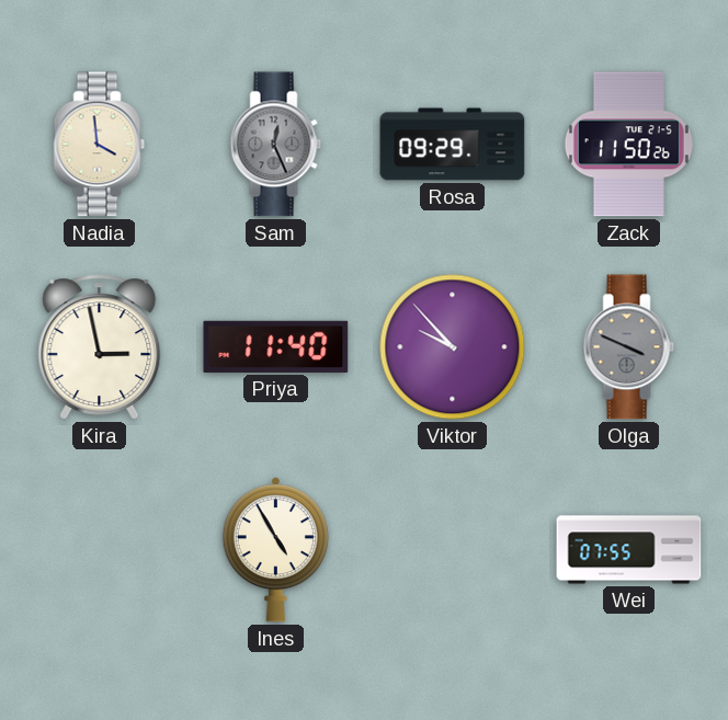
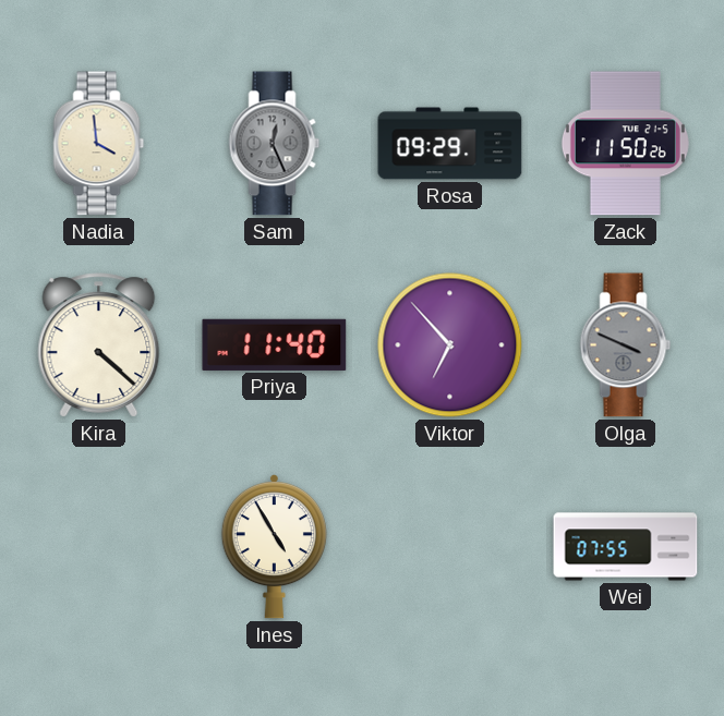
Kira: 2:58 -> 4:22 (99, 345)
Viktor: 9:53 -> 6:53 (450, 345)
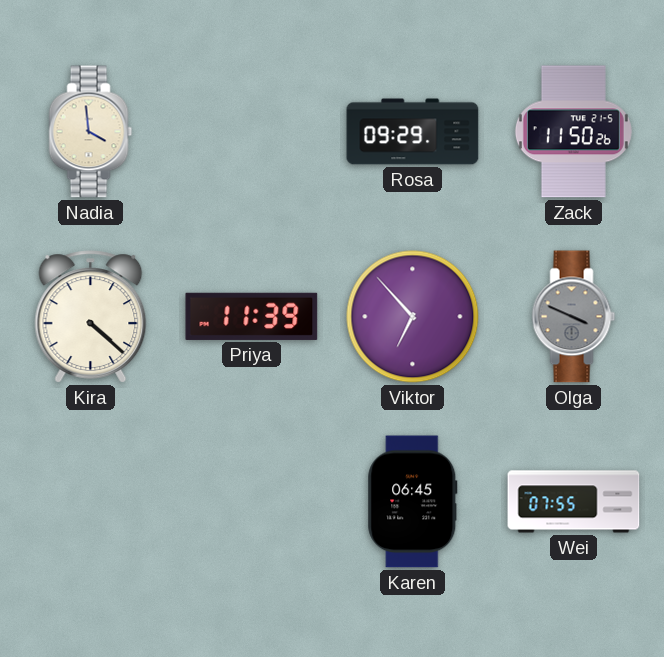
Sam: 12:26 -> none (275, 144)
Priya: 11:40 -> 11:39 (252, 316)
Ines: 4:55 -> none (274, 546)
Karen: none -> 06:45 (413, 502)
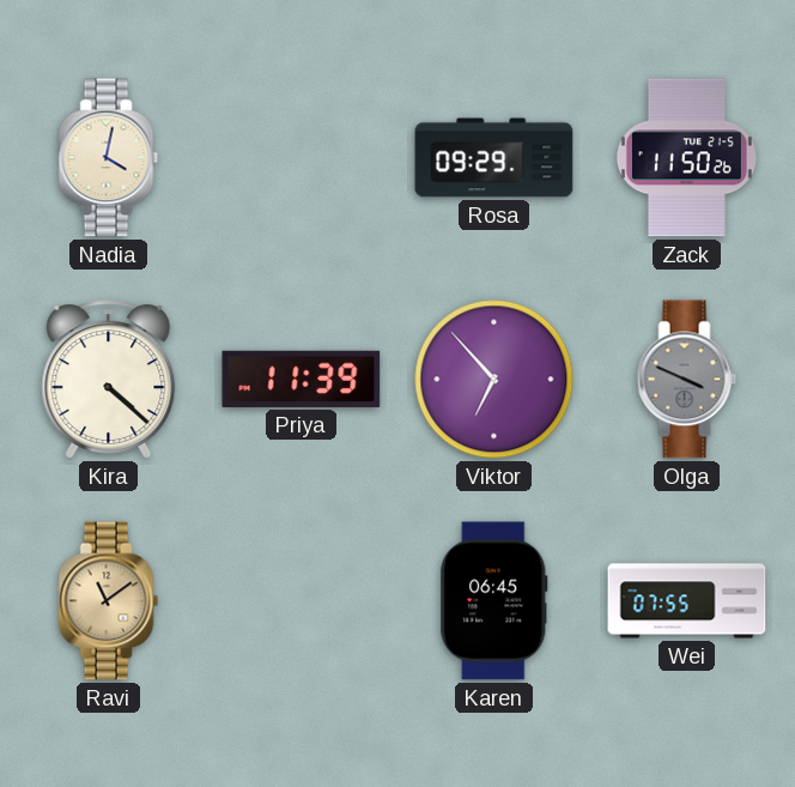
Nadia: 3:59 -> 4:02 (109, 158)
Ravi: none -> 11:09 (109, 601)
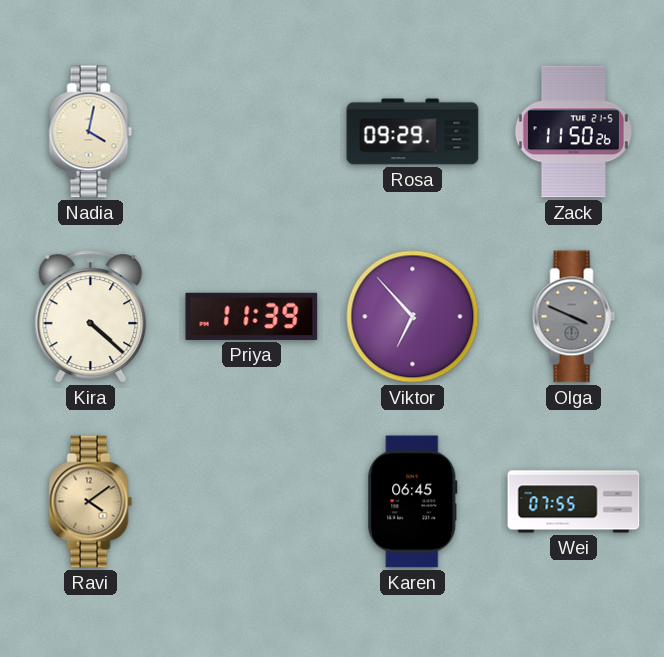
Ravi: 11:09 -> 4:09 (91, 502)
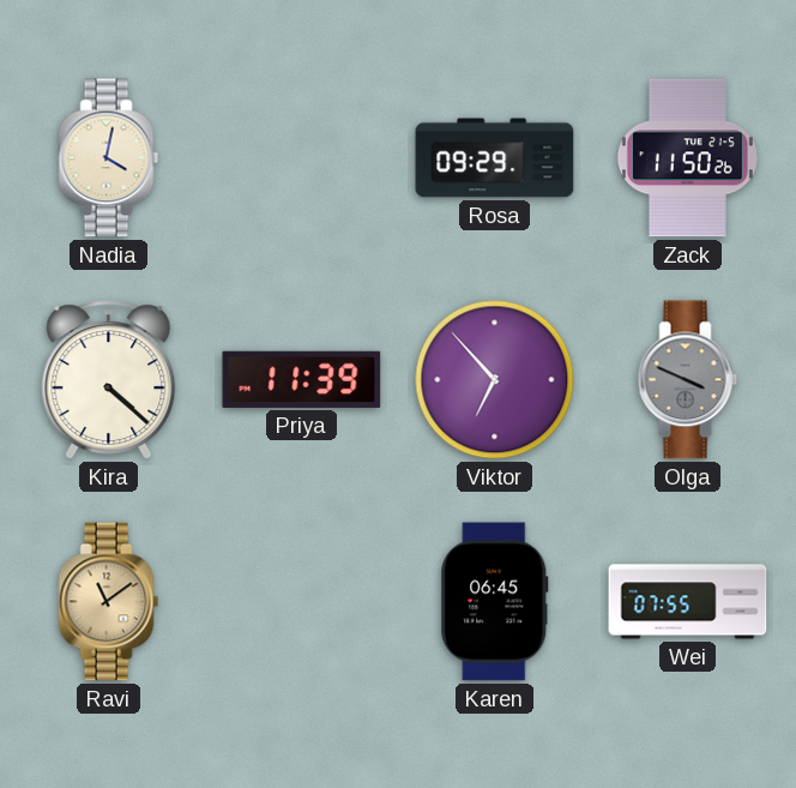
Ravi: 4:09 -> 11:09 (109, 602)
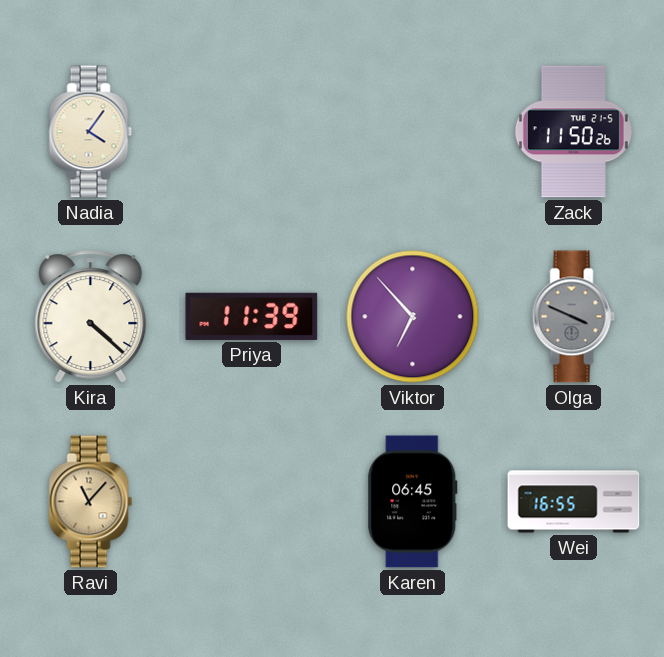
Nadia: 4:02 -> 4:06 (91, 132)
Rosa: 09:29 -> none (495, 158)
Ravi: 11:09 -> 11:07 (91, 502)
Wei: 07:55 -> 16:55 (574, 502)
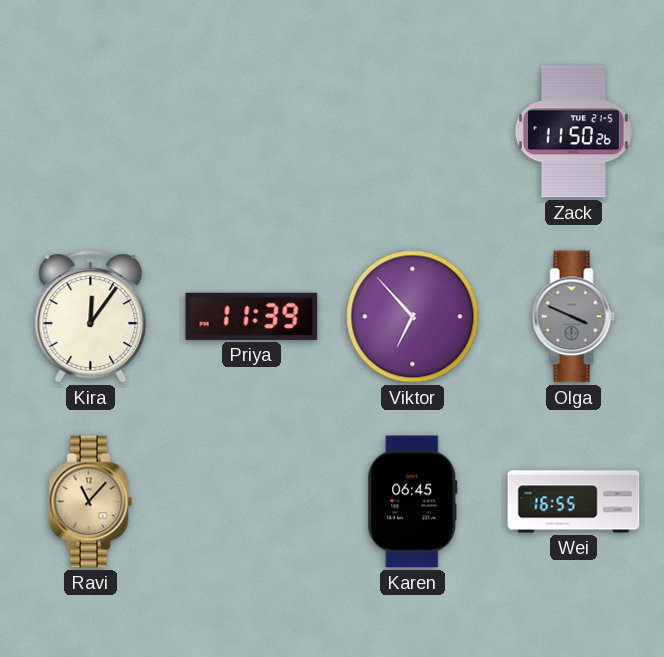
Nadia: 4:06 -> none (91, 132)
Kira: 4:22 -> 12:06 (91, 317)
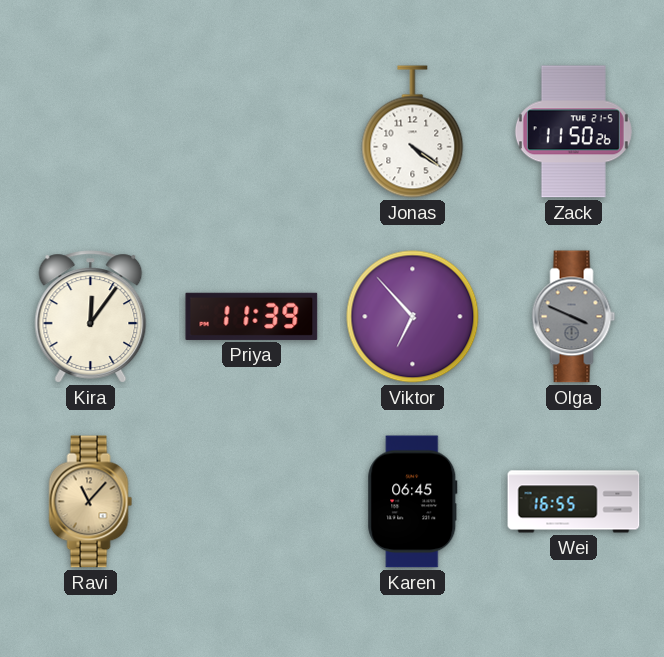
Jonas: none -> 4:21 (413, 132)
